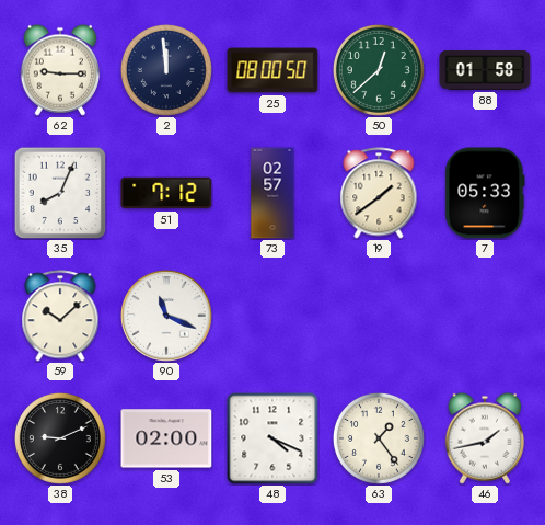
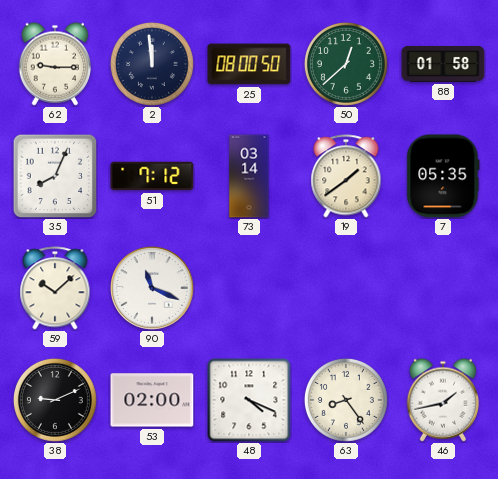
73: 02:57 -> 03:14 (249, 176)
7: 05:33 -> 05:35 (443, 176)
63: 1:24 -> 8:24 (346, 400)
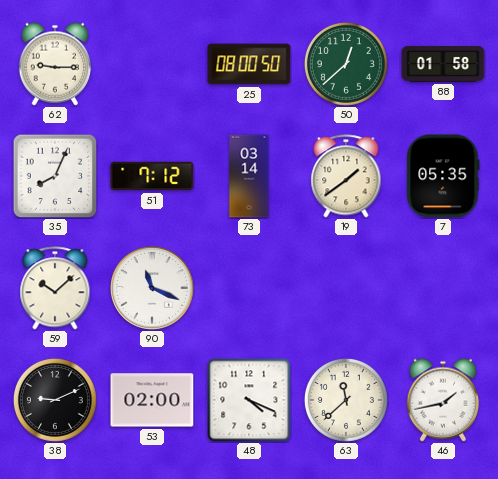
2: 11:59 -> none (152, 64)
63: 8:24 -> 11:38 (346, 400)
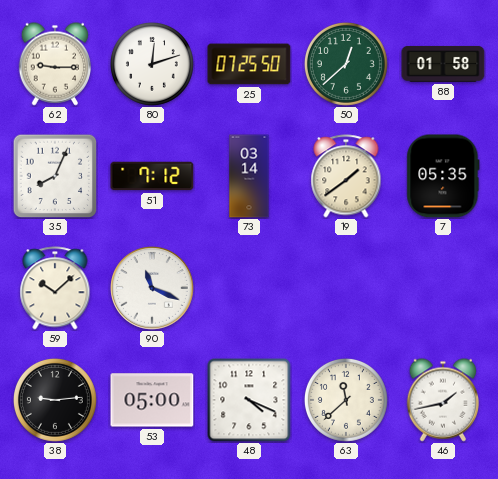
80: none -> 12:12 (152, 64)
25: 08:00 -> 07:25 (249, 64)
38: 9:11 -> 9:14 (55, 400)
53: 02:00 -> 05:00 (152, 400)
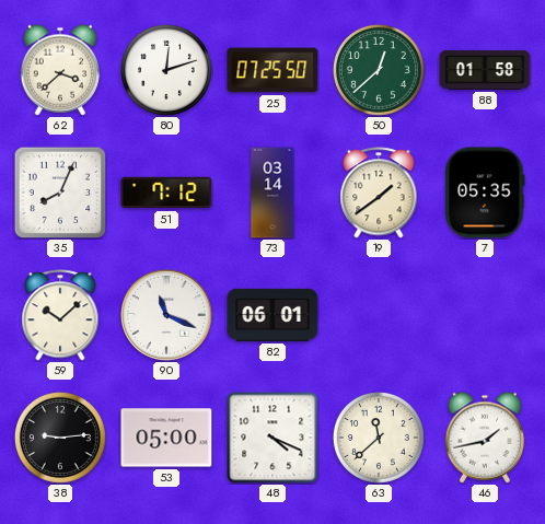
62: 9:15 -> 3:38 (60, 70)
82: none -> 06:01 (272, 315)
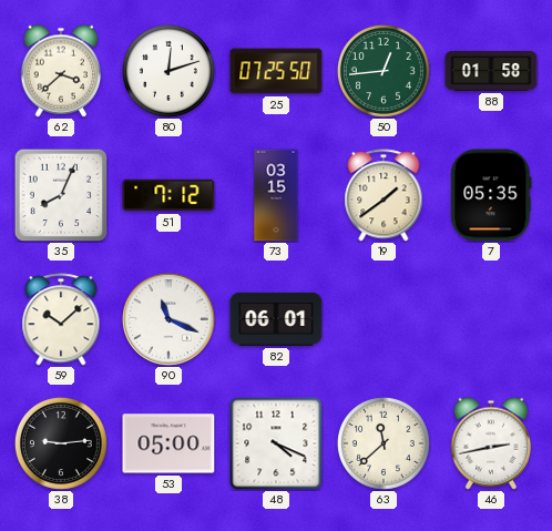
50: 12:38 -> 12:44 (384, 71)
73: 03:14 -> 03:15 (276, 195)
46: 1:43 -> 2:43 (491, 443)
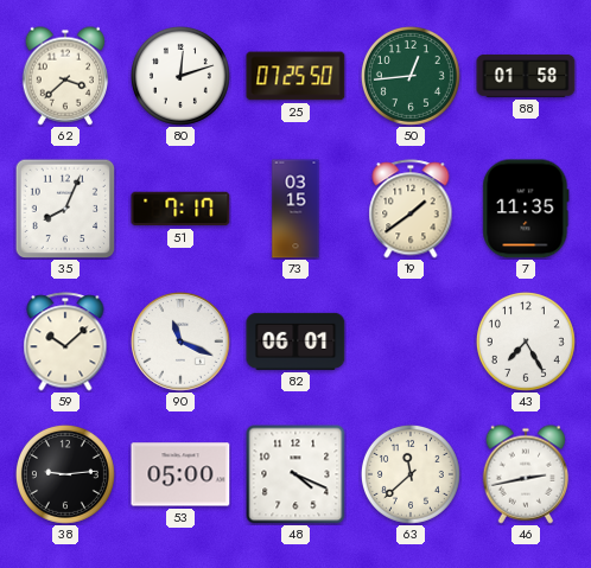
51: 7:12 -> 7:17 (180, 209)
7: 05:35 -> 11:35 (526, 209)
43: none -> 7:25 (526, 342)
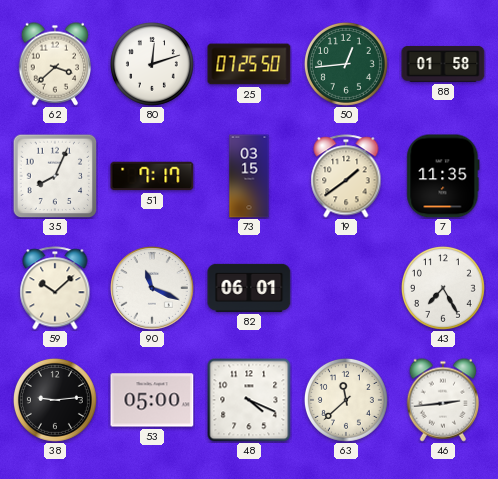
46: 2:43 -> 2:44 (443, 400)
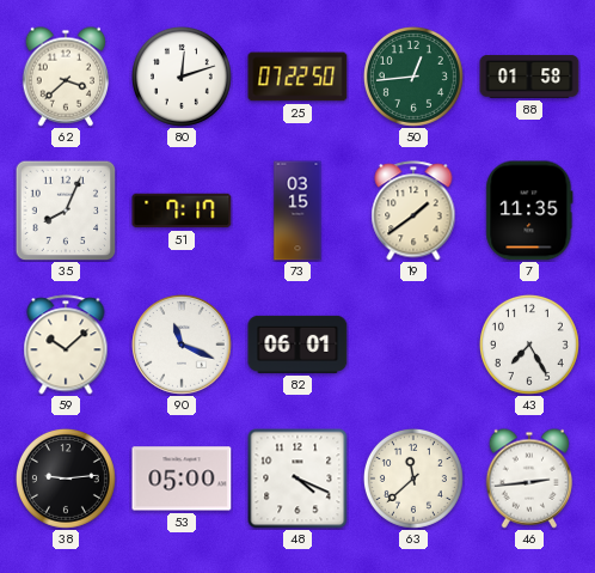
25: 07:25 -> 07:22 (297, 77)
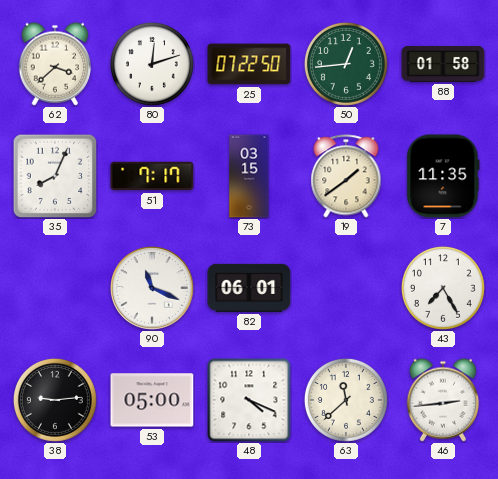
59: 10:08 -> none (66, 345)
